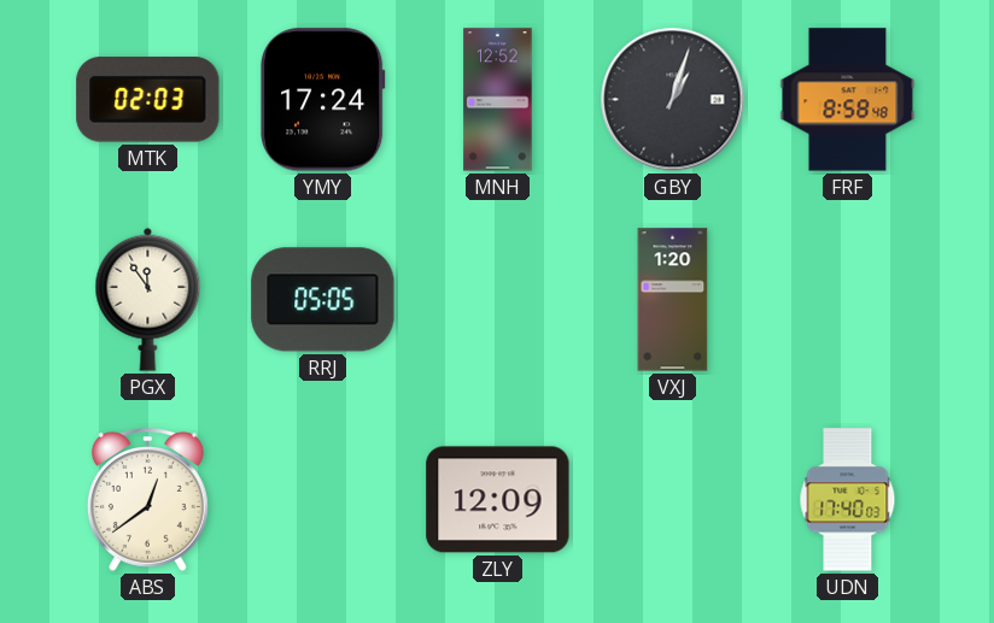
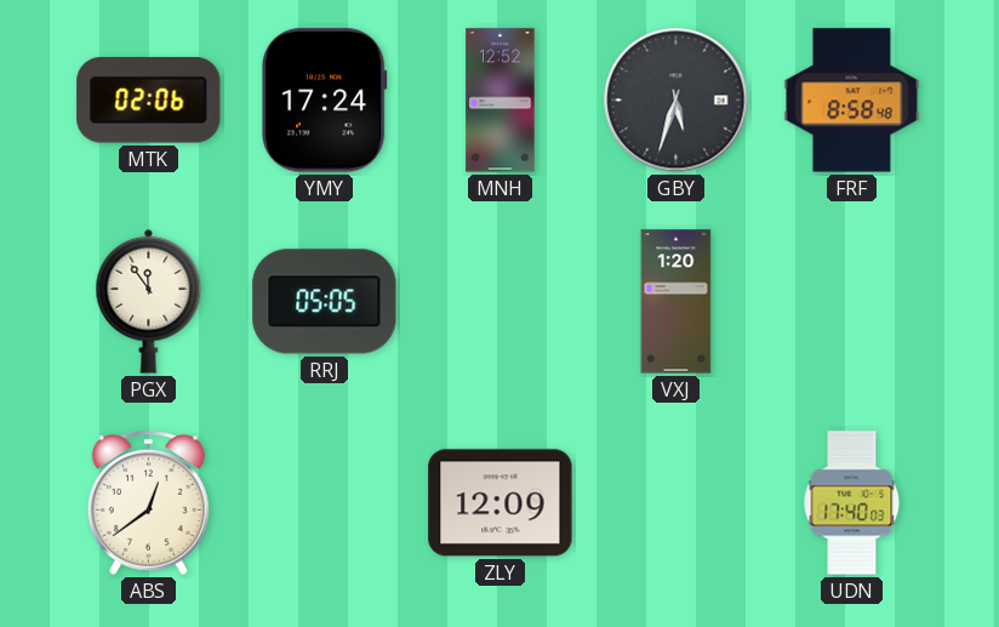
MTK: 02:03 -> 02:06 (149, 101)
GBY: 1:03 -> 5:33 (677, 101)
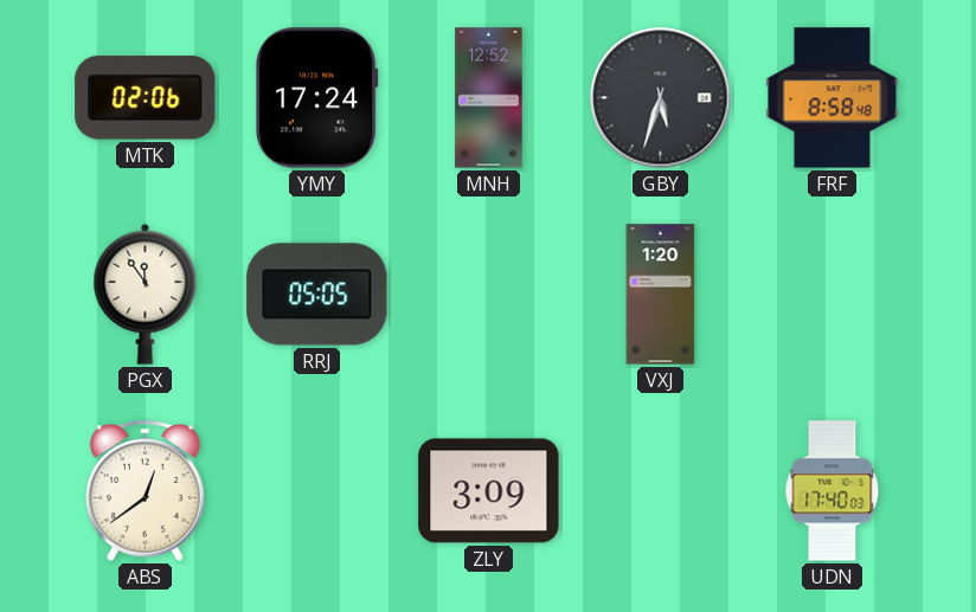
ZLY: 12:09 -> 3:09 (489, 491)
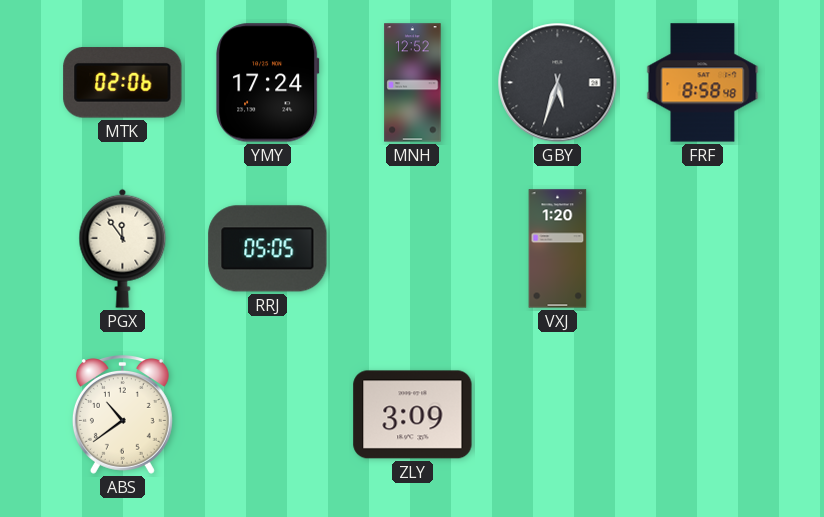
ABS: 12:39 -> 10:39 (122, 415)
UDN: 17:40 -> none (833, 491)
